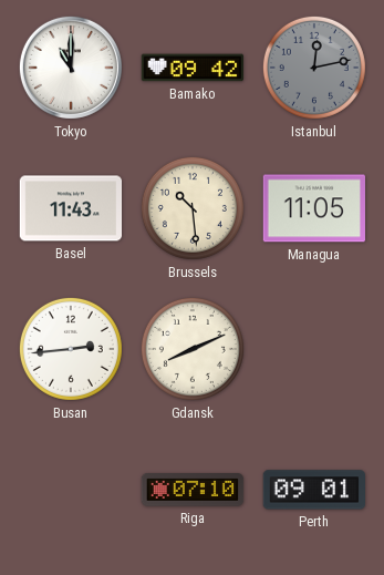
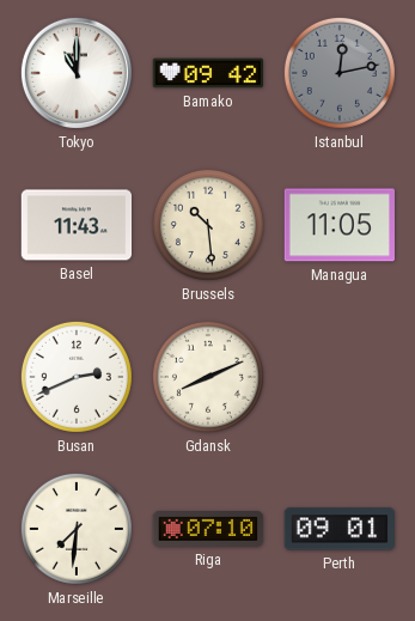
Busan: 2:44 -> 2:41 (77, 377)
Marseille: none -> 7:31 (77, 529)
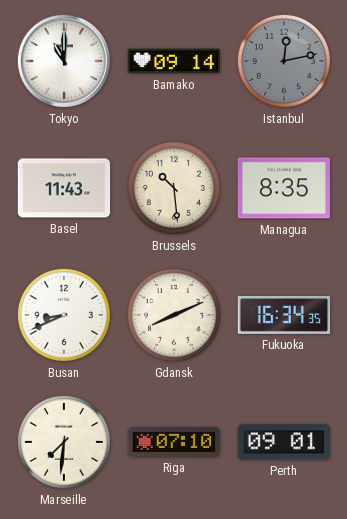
Bamako: 09:42 -> 09:14 (174, 61)
Managua: 11:05 -> 8:35 (283, 188)
Busan: 2:41 -> 8:41 (64, 315)
Fukuoka: none -> 16:34 (284, 315)
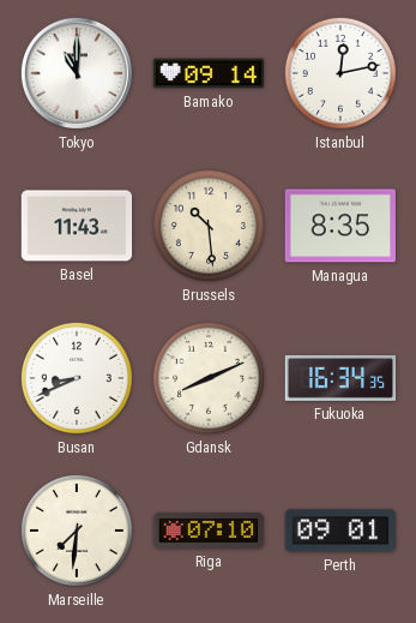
Istanbul dial: grey -> white (340, 73)
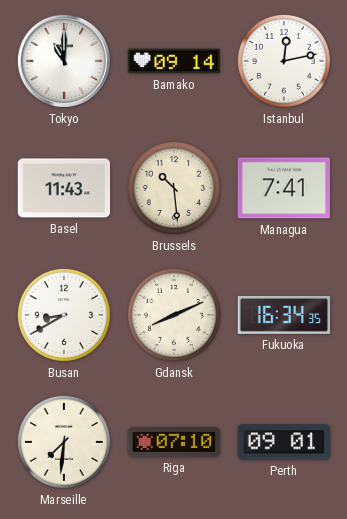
Managua: 8:35 -> 7:41 (283, 188)
Busan: 8:41 -> 8:40 (64, 315)
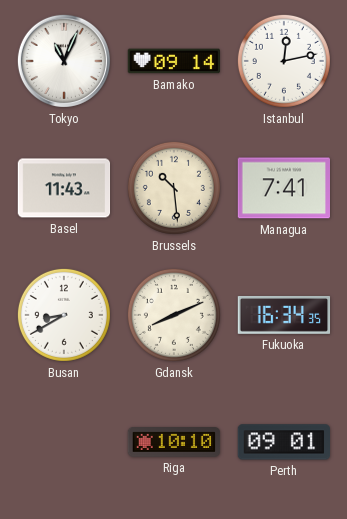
Tokyo: 11:00 -> 11:04 (64, 61)
Marseille: 7:31 -> none (64, 442)
Riga: 07:10 -> 10:10 (174, 443)
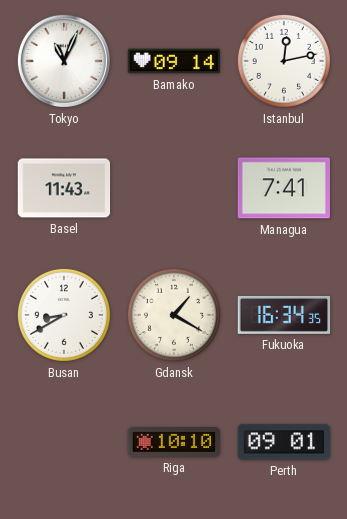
Brussels: 10:29 -> none (174, 188)
Gdansk: 8:11 -> 1:20 (174, 315)
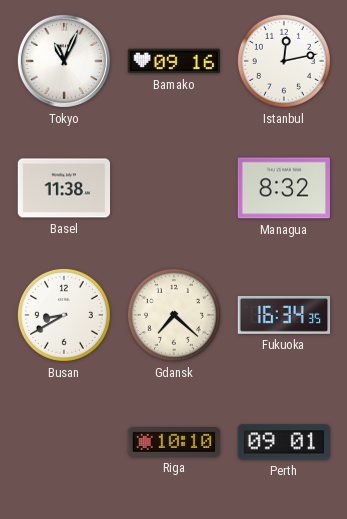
Bamako: 09:14 -> 09:16 (174, 61)
Basel: 11:43 -> 11:38 (64, 188)
Managua: 7:41 -> 8:32 (283, 188)
Gdansk: 1:20 -> 7:22 (174, 315)
